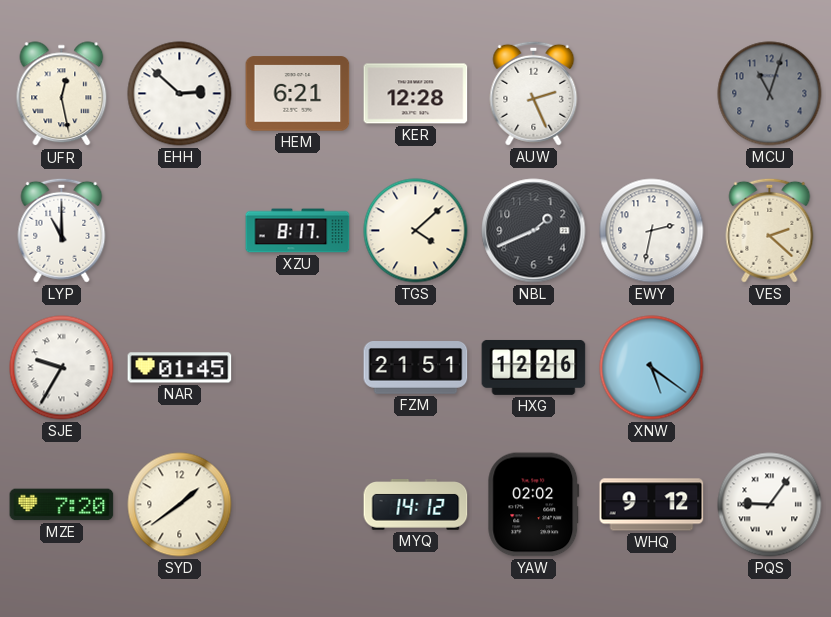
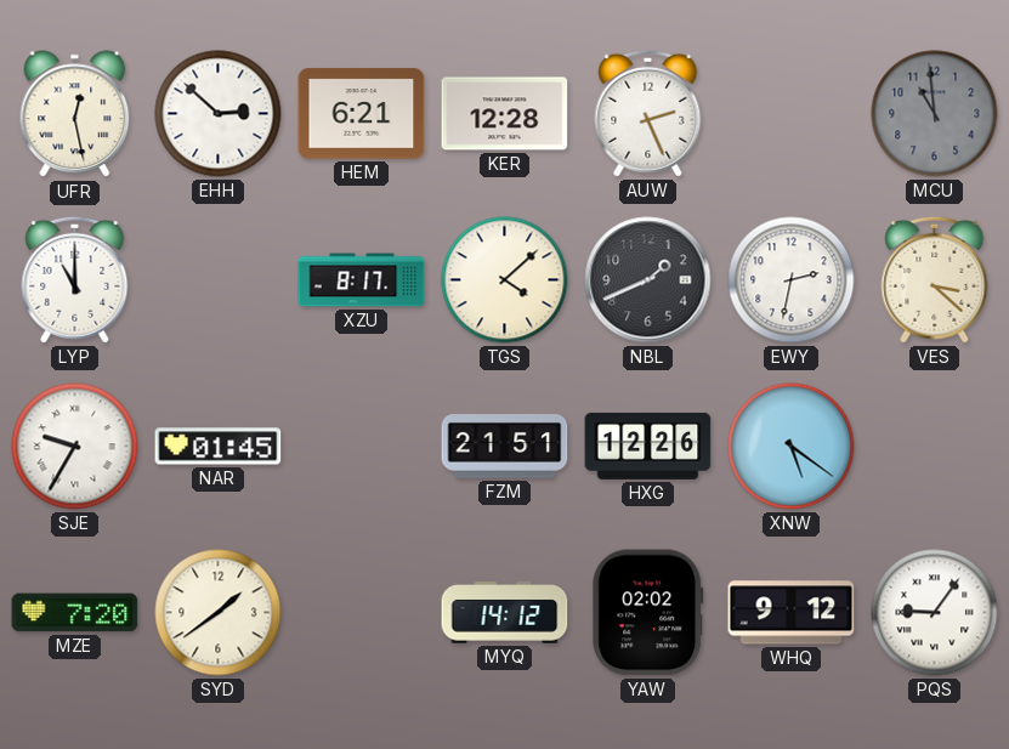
MCU: 11:03 -> 10:59 (935, 114)
VES: 2:22 -> 3:22 (935, 279)
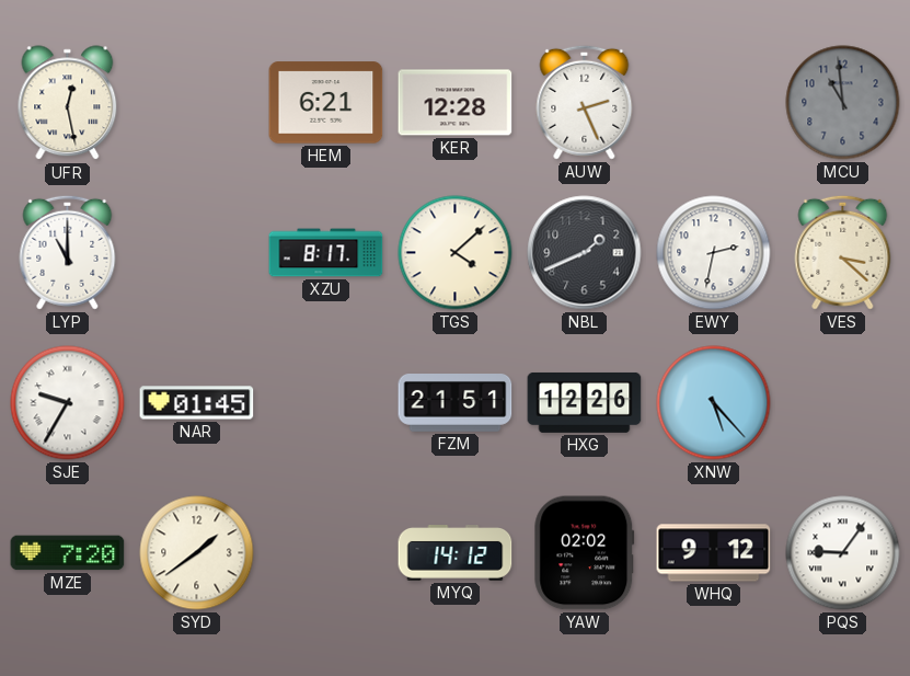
EHH: 2:52 -> none (219, 114)
XNW: 5:21 -> 5:23 (714, 403)
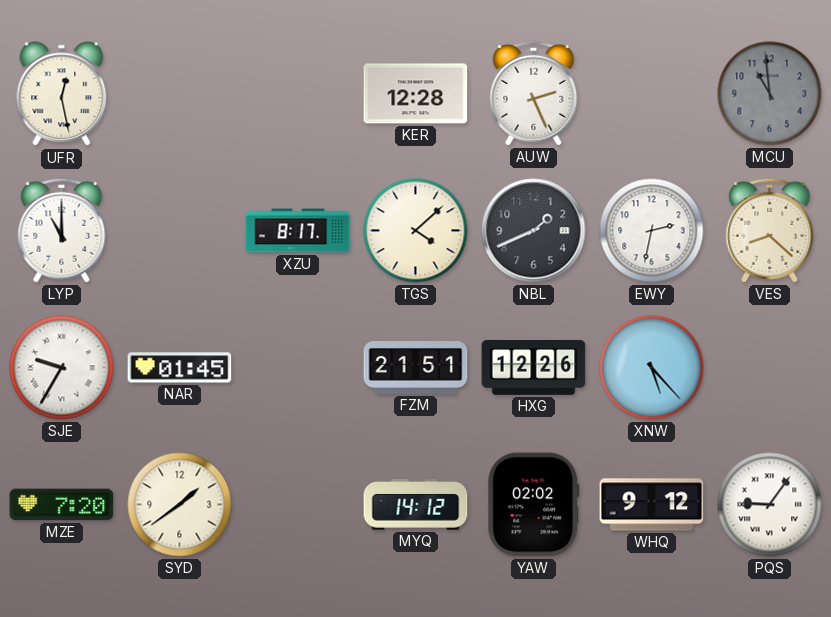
HEM: 6:21 -> none (326, 103)
VES: 3:22 -> 8:22 (770, 230)
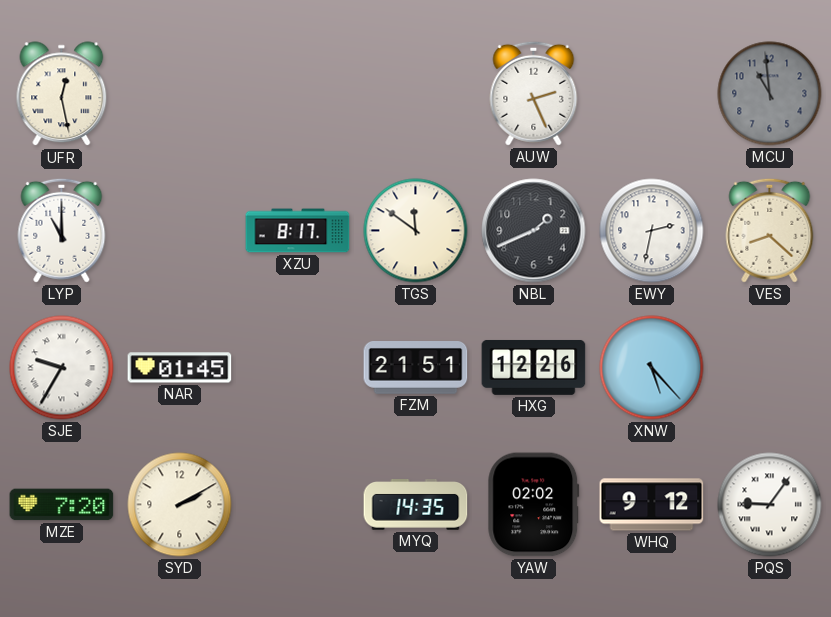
KER: 12:28 -> none (416, 94)
TGS: 4:08 -> 11:51 (416, 231)
SYD: 1:39 -> 2:10 (180, 505)
MYQ: 14:12 -> 14:35 (416, 505)
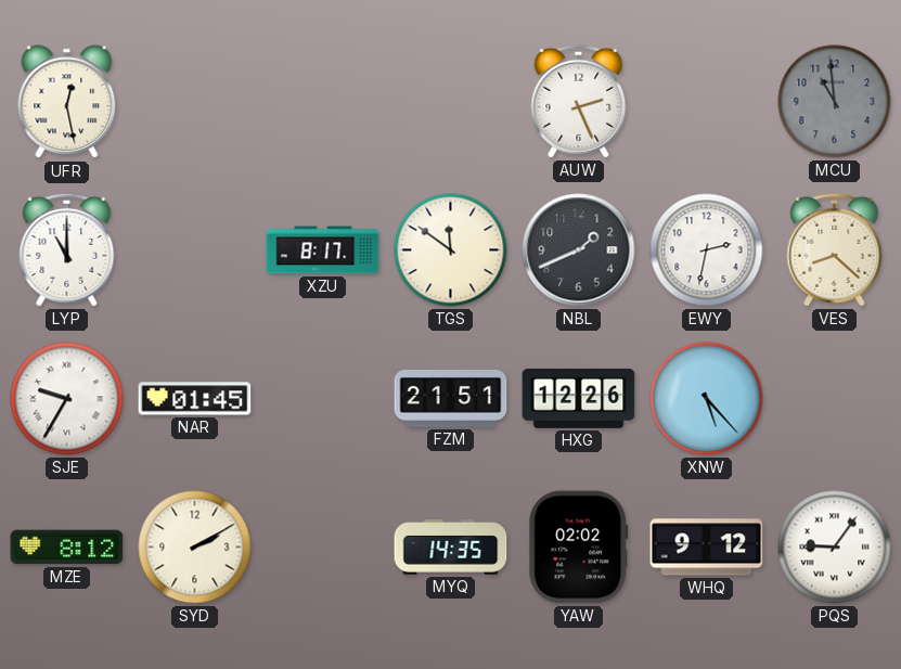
MZE: 7:20 -> 8:12 (67, 548)
